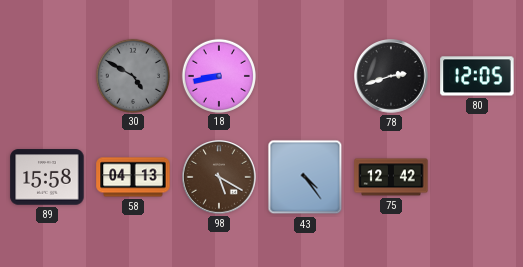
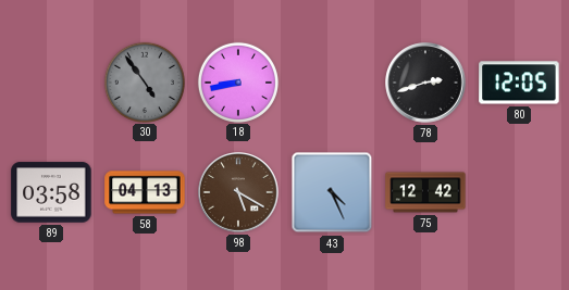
30: 4:50 -> 4:54 (144, 81)
89: 15:58 -> 03:58 (51, 192)
43: 4:24 -> 4:26 (332, 192)
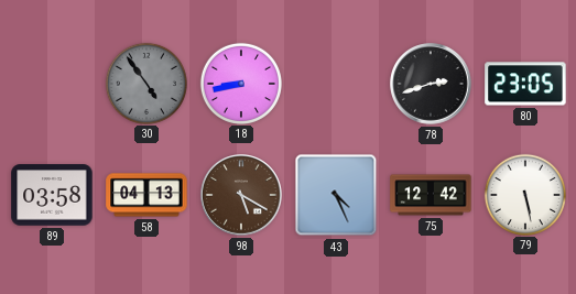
80: 12:05 -> 23:05 (525, 84)
79: none -> 5:28 (524, 194)
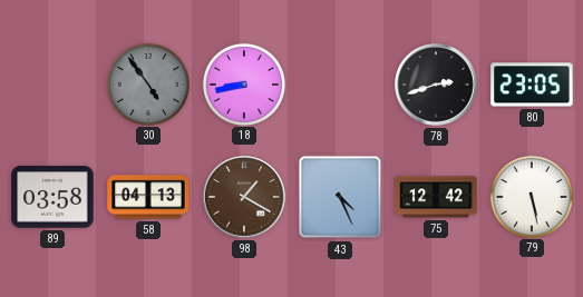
98: 5:20 -> 1:20 (244, 197)
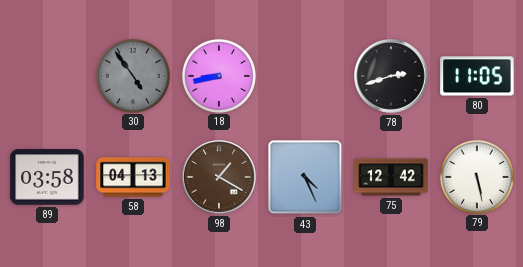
80: 23:05 -> 11:05 (477, 76)
